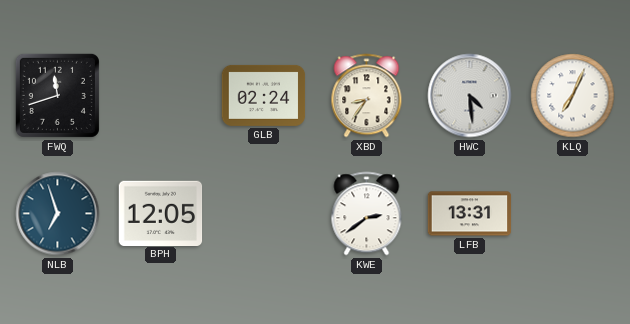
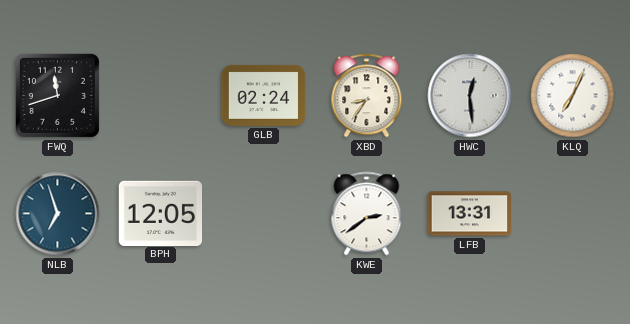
HWC: 4:29 -> 12:29 (470, 96)
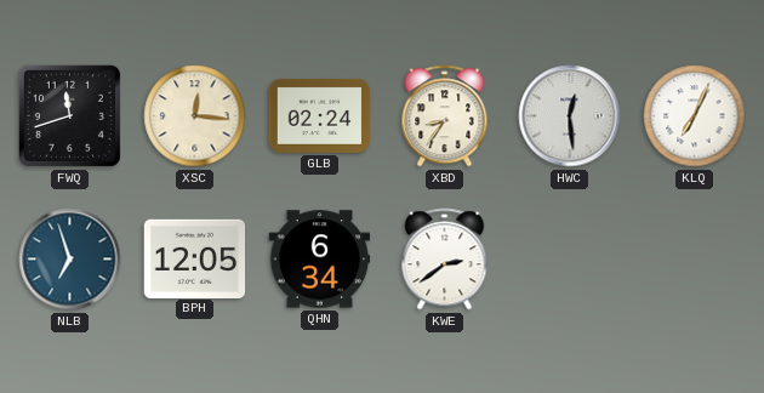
XSC: none -> 12:16 (195, 116)
QHN: none -> 6:34 (320, 260)
LFB: 13:31 -> none (470, 214)
